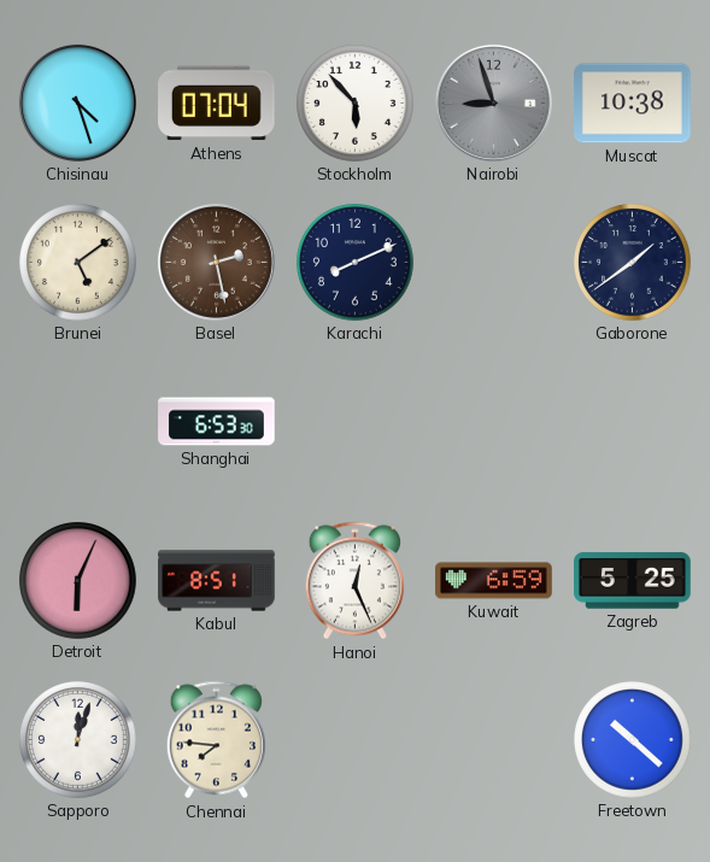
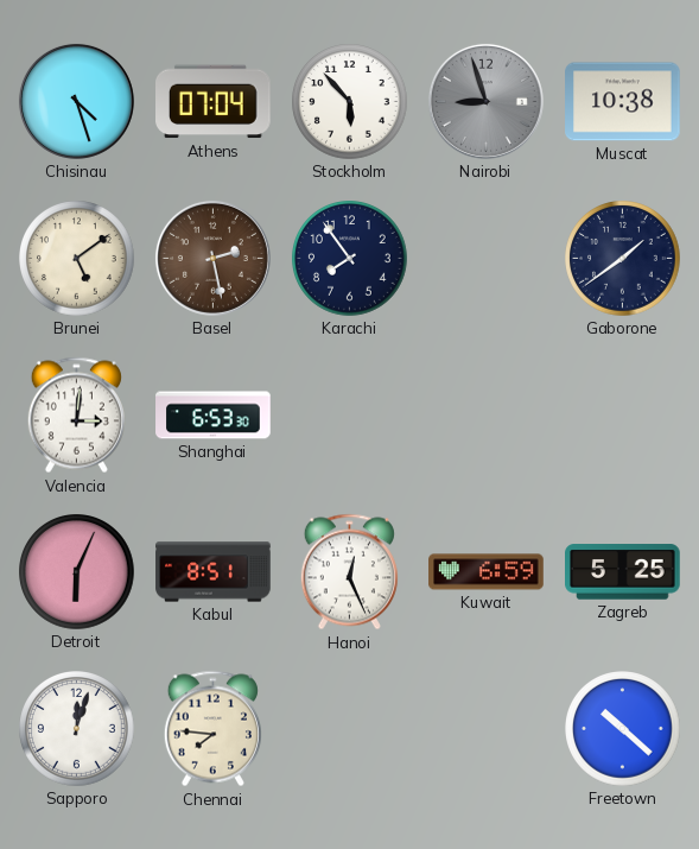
Karachi: 8:11 -> 7:54 (350, 259)
Valencia: none -> 3:01 (76, 416)
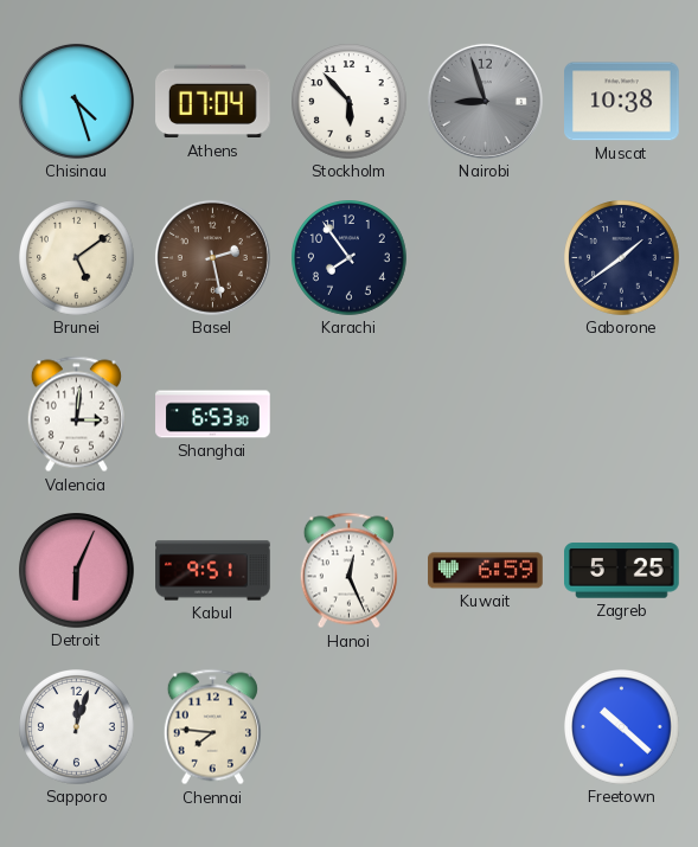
Kabul: 8:51 -> 9:51 (213, 571)
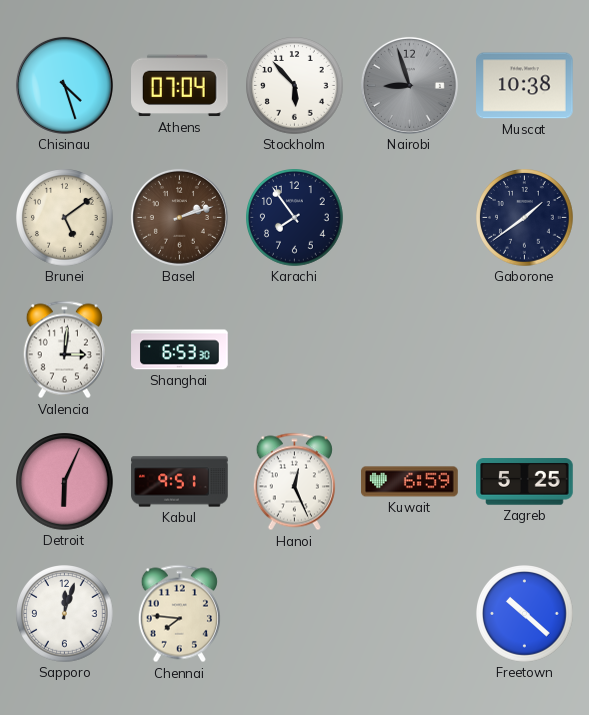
Basel: 2:28 -> 2:12 (179, 217)
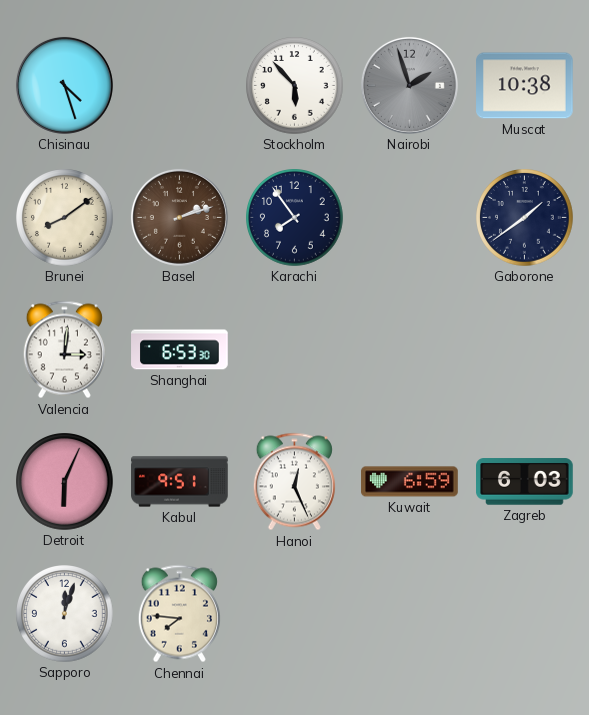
Athens: 07:04 -> none (180, 86)
Nairobi: 8:57 -> 1:57 (409, 85)
Brunei: 5:09 -> 8:09 (65, 218)
Zagreb: 5:25 -> 6:03 (525, 482)
Freetown: 10:22 -> none (525, 614)
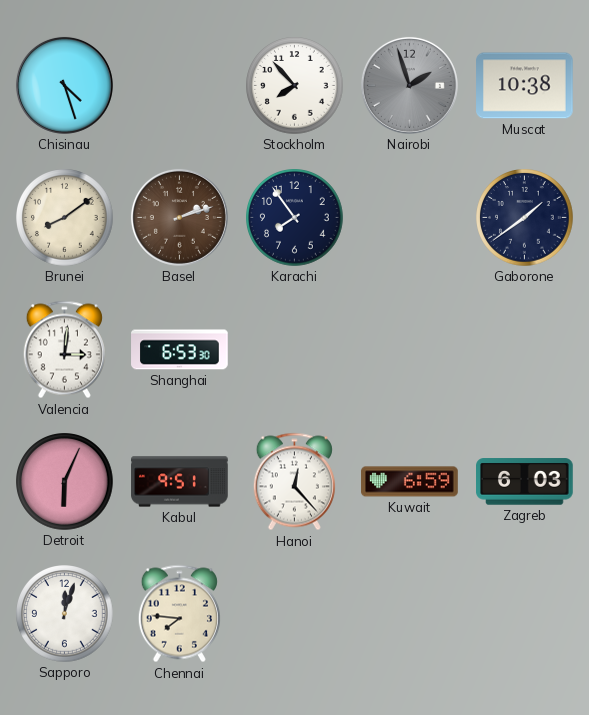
Stockholm: 5:53 -> 7:53 (295, 86)
Hanoi: 12:26 -> 12:23 (294, 482)
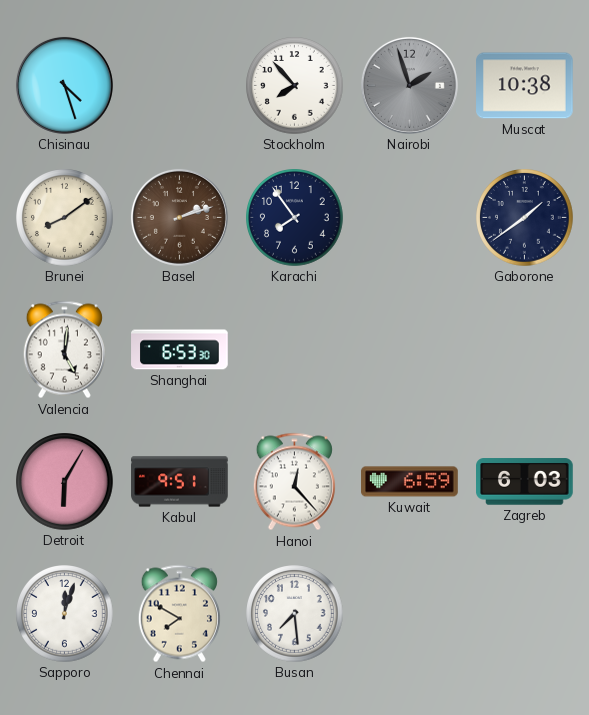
Valencia: 3:01 -> 5:01 (64, 350)
Detroit: 6:04 -> 6:05 (65, 482)
Chennai: 7:46 -> 7:50 (179, 614)
Busan: none -> 7:29 (295, 614)
